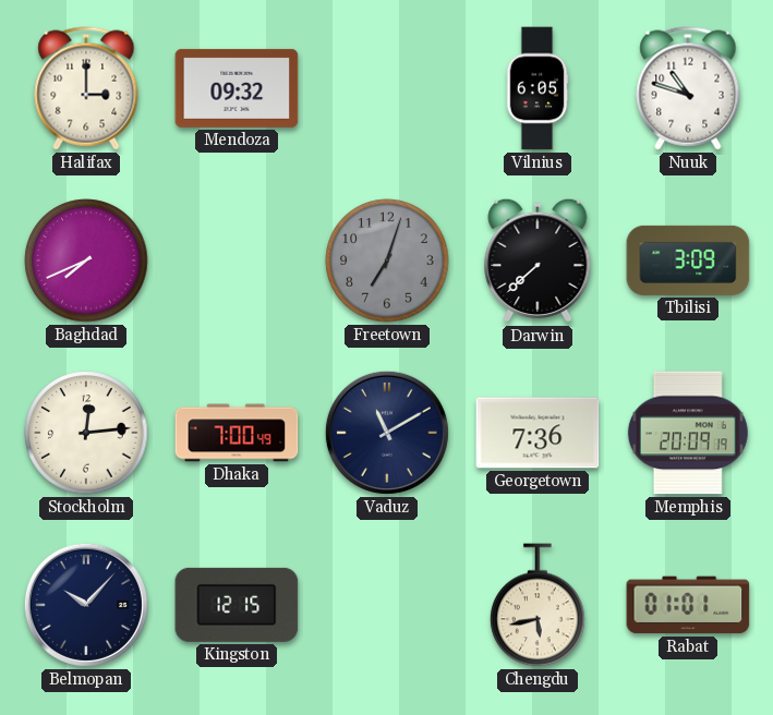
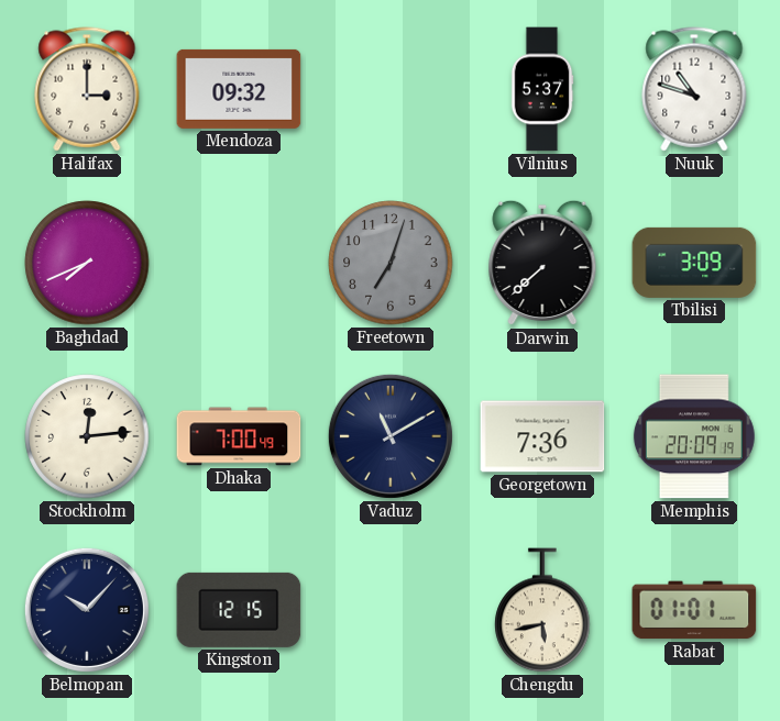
Vilnius: 6:05 -> 5:37 (542, 89)
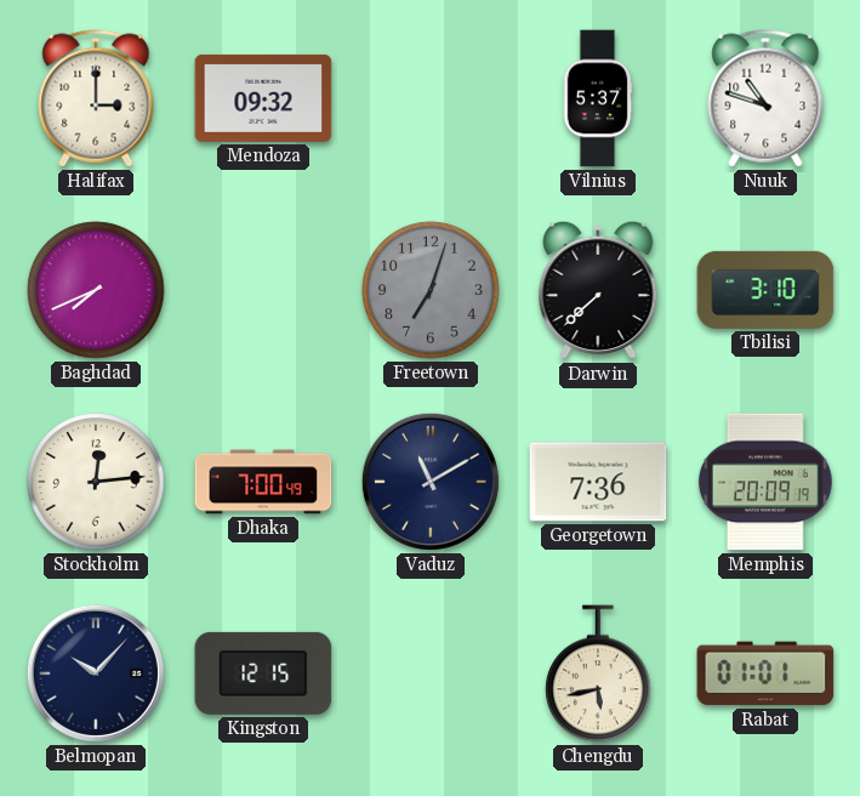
Tbilisi: 3:09 -> 3:10 (765, 290)
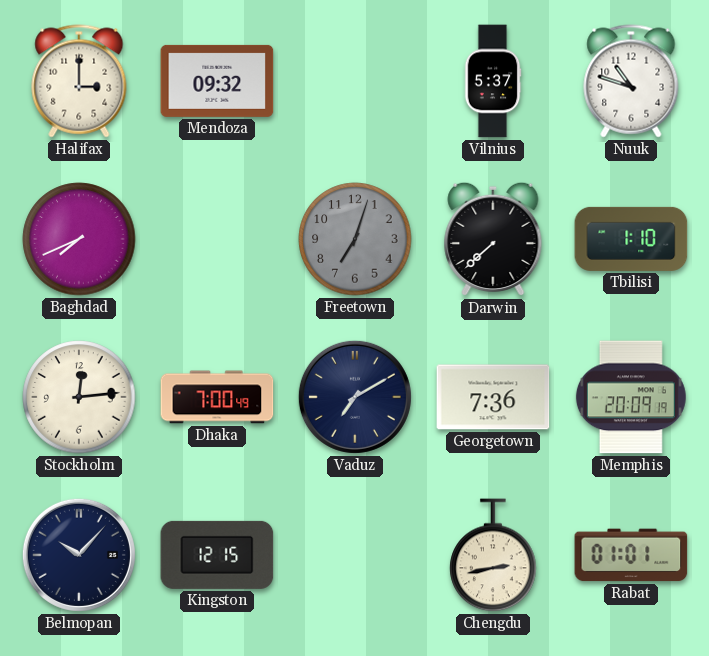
Tbilisi: 3:10 -> 1:10 (631, 239)
Vaduz: 11:10 -> 7:10 (355, 397)
Chengdu: 5:43 -> 2:43 (493, 555)
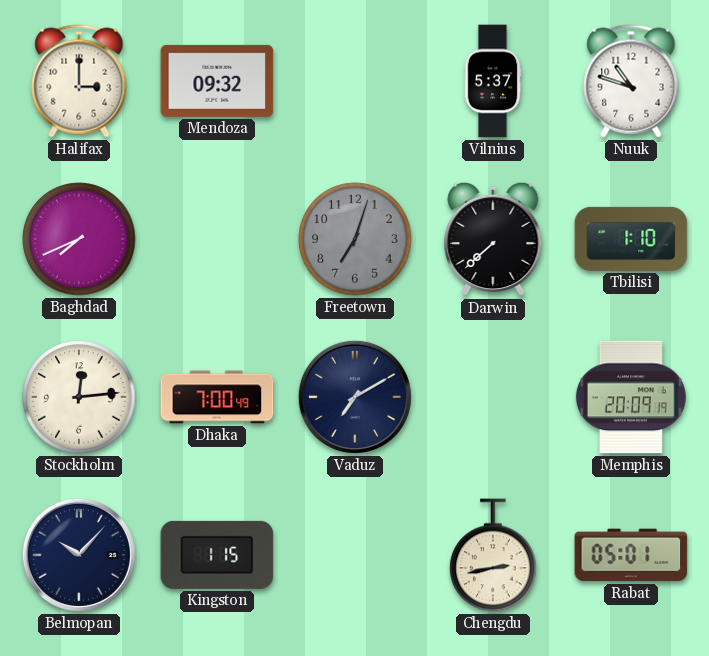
Georgetown: 7:36 -> none (493, 397)
Kingston: 12:15 -> 1:15 (217, 555)
Rabat: 01:01 -> 05:01 (631, 555)
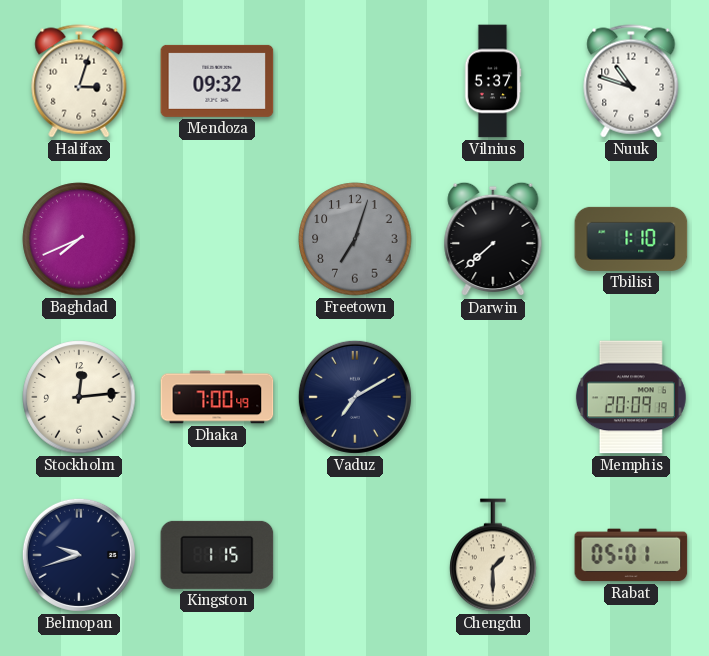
Halifax: 3:00 -> 3:03 (79, 81)
Belmopan: 10:07 -> 9:42 (79, 555)
Chengdu: 2:43 -> 1:30 (493, 555)
